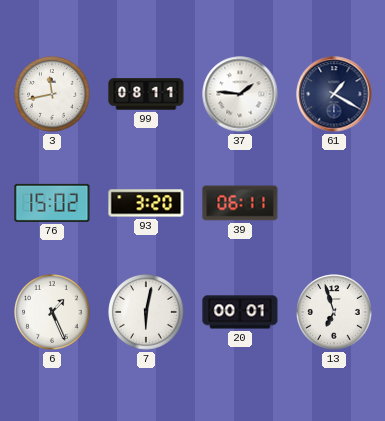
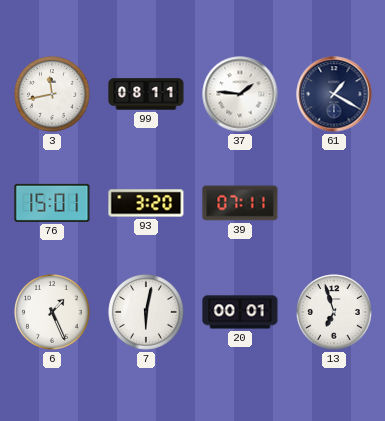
76: 15:02 -> 15:01 (52, 203)
39: 06:11 -> 07:11 (240, 203)
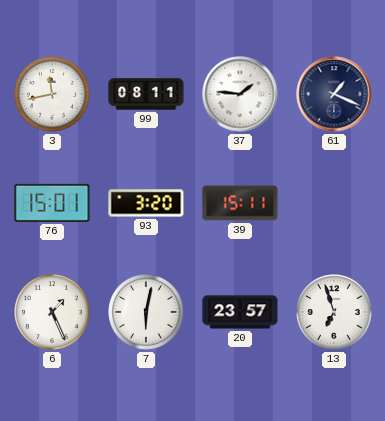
61: 1:20 -> 1:19 (334, 94)
39: 07:11 -> 15:11 (240, 203)
20: 00:01 -> 23:57 (240, 312)
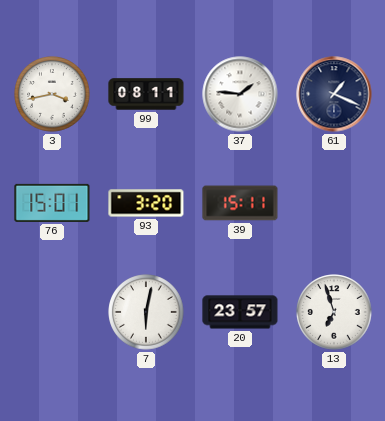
3: 11:43 -> 3:43 (52, 94)
6: 1:26 -> none (52, 312)
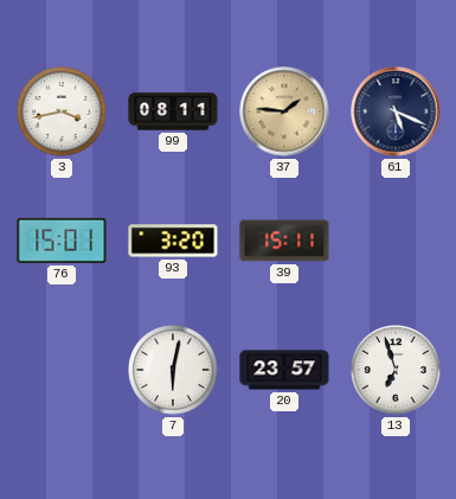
37 dial: white -> champagne (284, 111)
61: 1:19 -> 5:19 (396, 111)
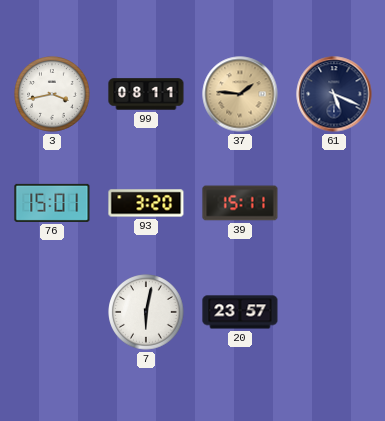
13: 6:57 -> none (396, 370)
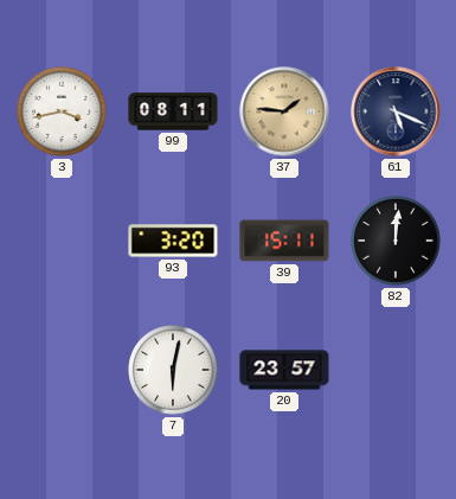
76: 15:01 -> none (52, 203)
82: none -> 12:01 (396, 241)
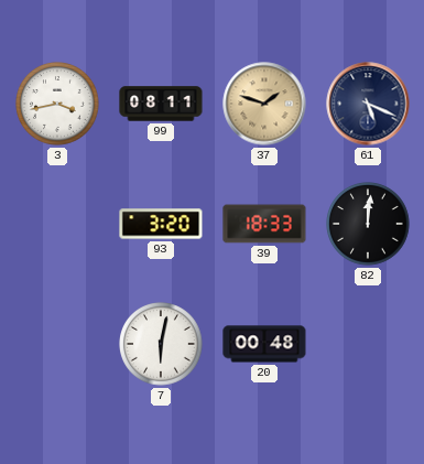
37: 1:46 -> 1:48 (264, 104)
39: 15:11 -> 18:33 (264, 224)
20: 23:57 -> 00:48 (264, 344)
